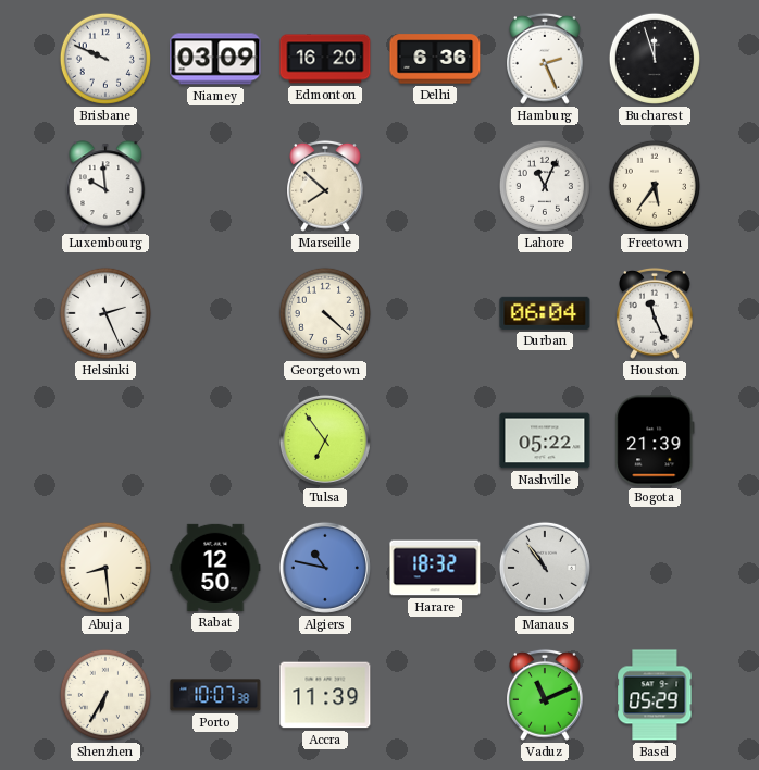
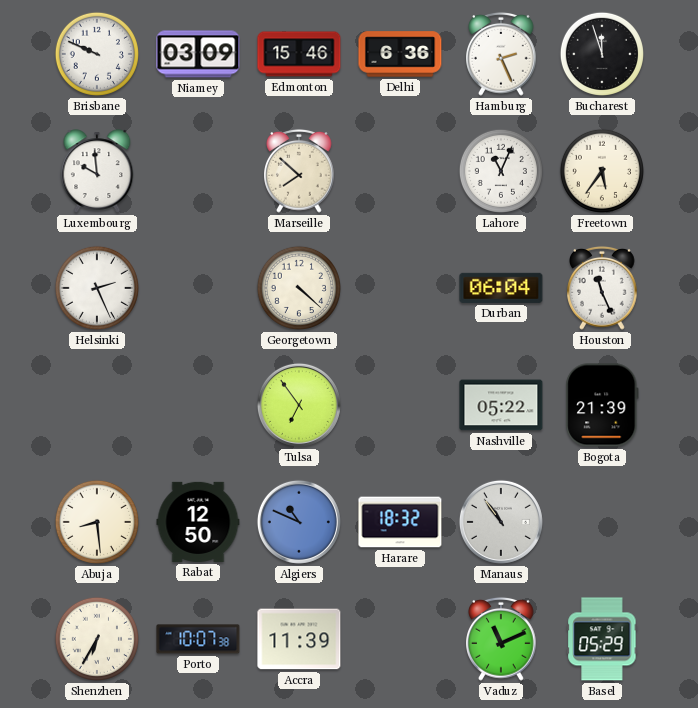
Edmonton: 16:20 -> 15:46 (299, 54)
Algiers: 10:47 -> 10:49 (299, 522)
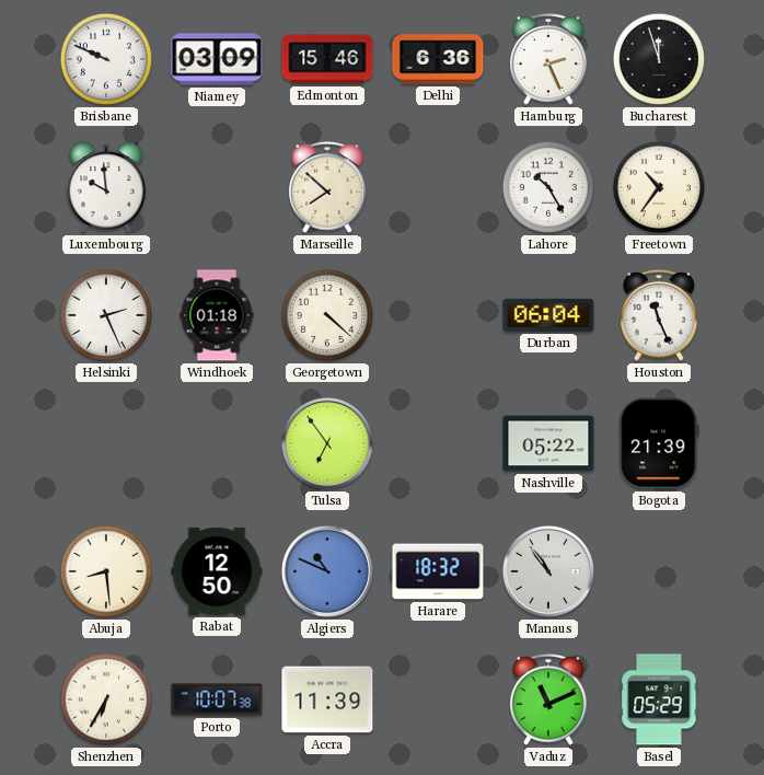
Lahore: 11:04 -> 10:25 (548, 187)
Freetown: 5:36 -> 10:36 (659, 187)
Windhoek: none -> 01:18 (217, 315)
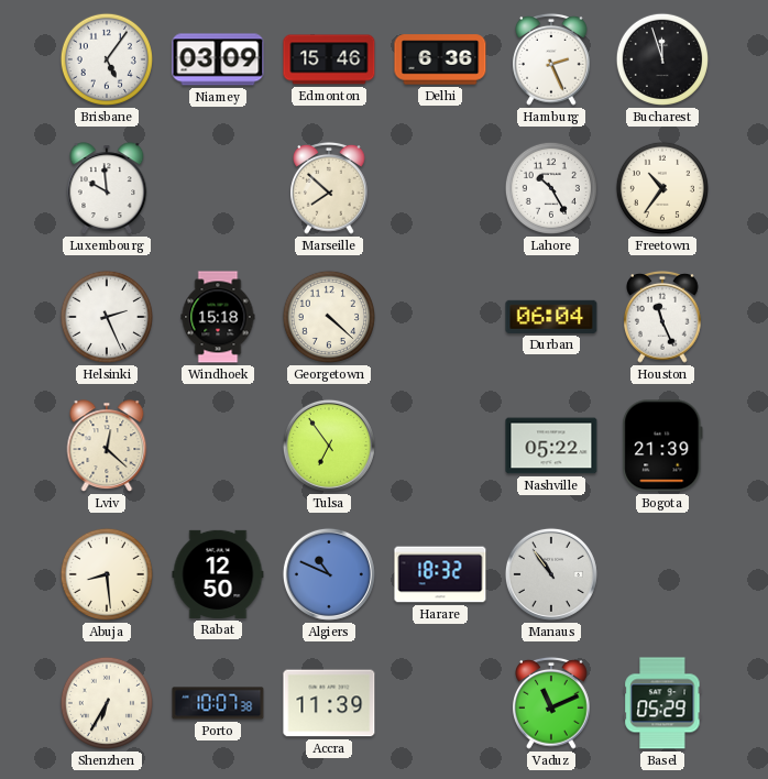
Brisbane: 9:49 -> 5:06 (107, 59)
Windhoek: 01:18 -> 15:18 (218, 317)
Lviv: none -> 12:22 (107, 446)
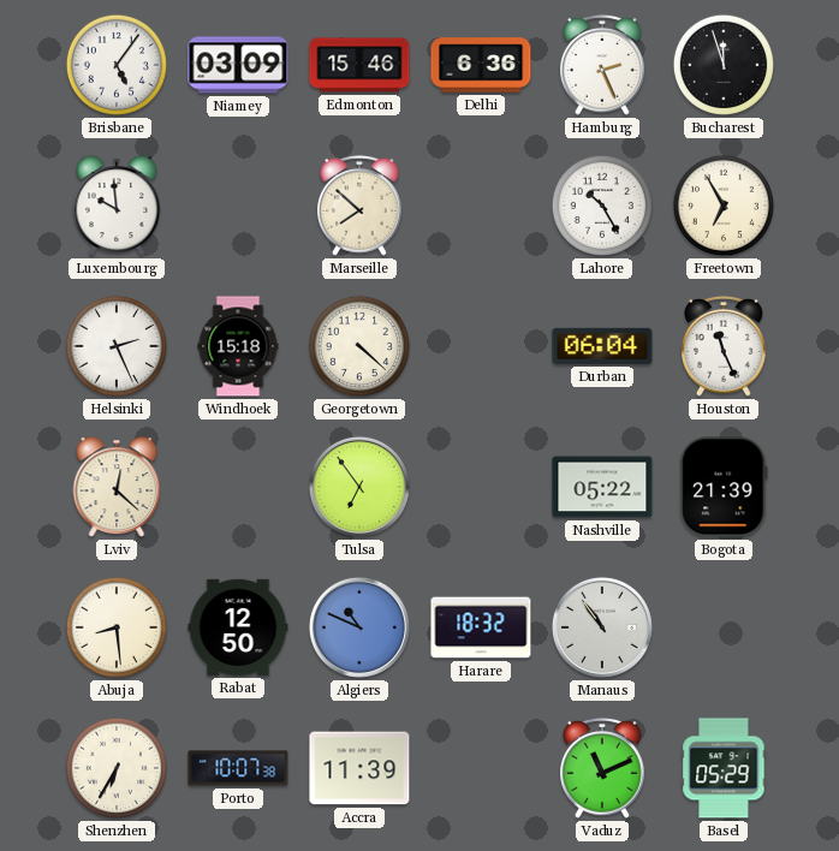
Freetown: 10:36 -> 6:55 (724, 206)
